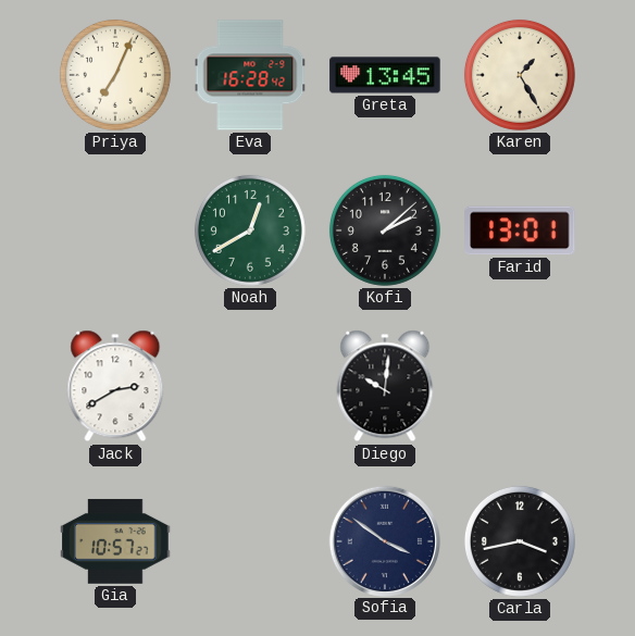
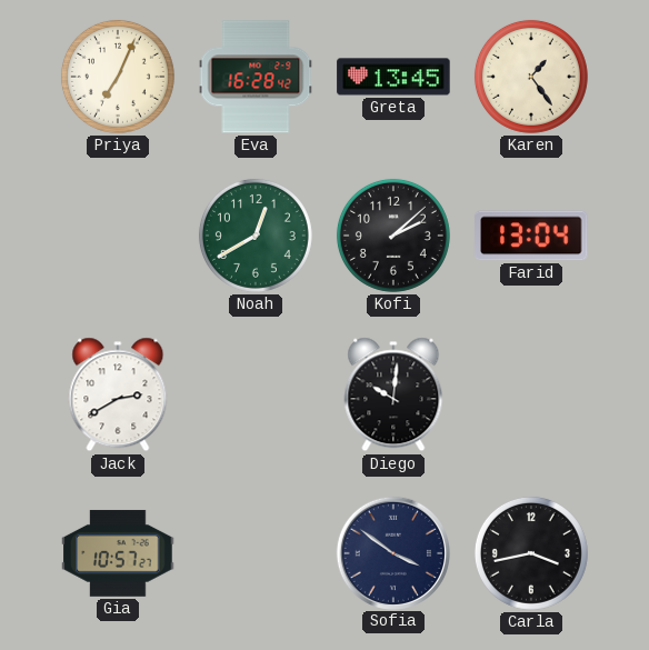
Karen: 1:25 -> 1:24 (531, 77)
Farid: 13:01 -> 13:04 (531, 236)
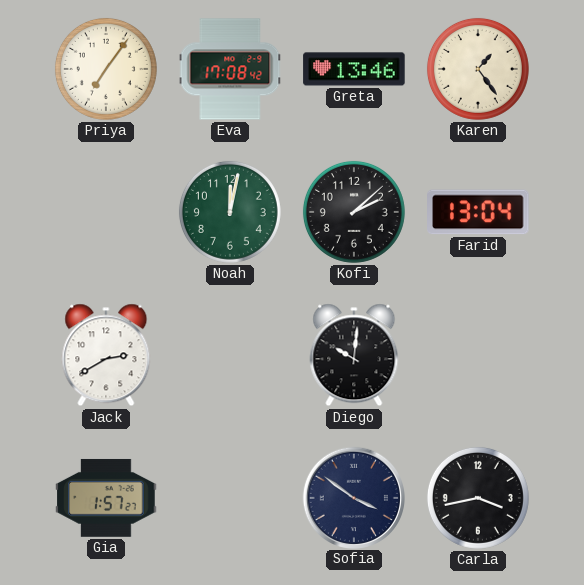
Priya: 7:04 -> 7:06 (106, 69)
Eva: 16:28 -> 17:08 (230, 69)
Greta: 13:45 -> 13:46 (354, 69)
Noah: 12:40 -> 12:02 (230, 212)
Gia: 10:57 -> 1:57 (106, 498)
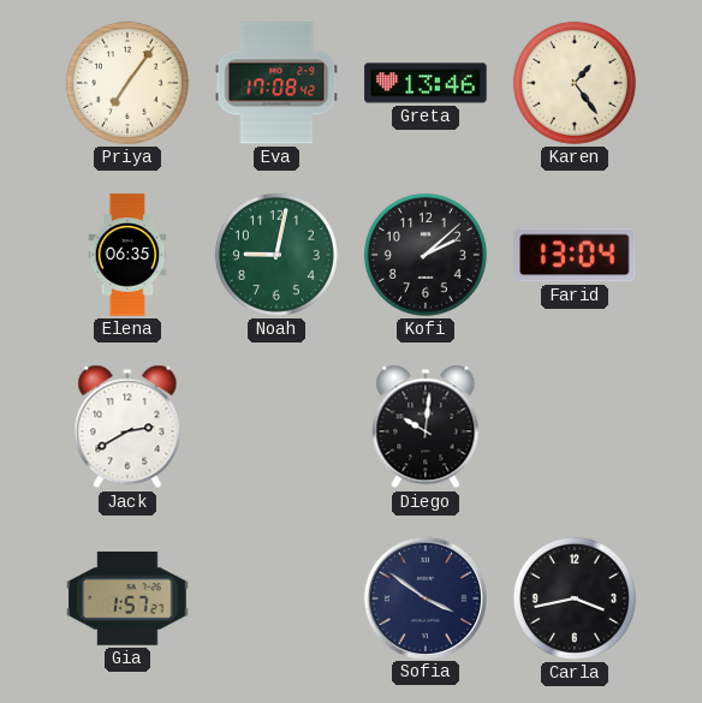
Elena: none -> 06:35 (127, 255)
Noah: 12:02 -> 9:02 (276, 255)
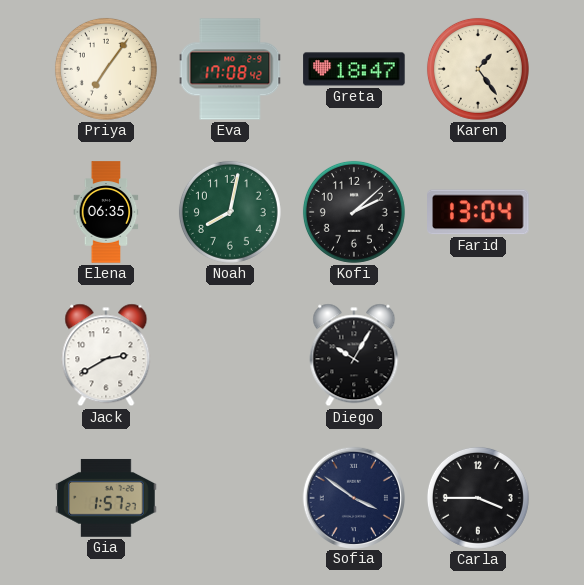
Greta: 13:46 -> 18:47 (354, 69)
Noah: 9:02 -> 8:02 (230, 212)
Diego: 10:01 -> 10:05 (354, 355)
Carla: 3:43 -> 3:45 (478, 498)
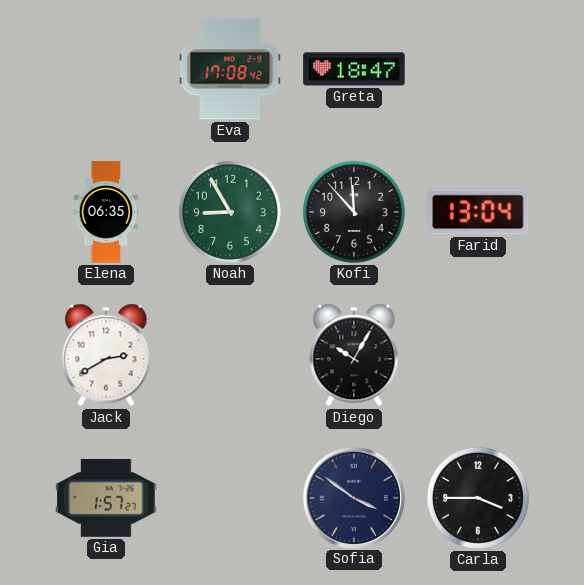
Priya: 7:06 -> none (106, 69)
Karen: 1:24 -> none (478, 69)
Noah: 8:02 -> 8:55 (230, 212)
Kofi: 2:08 -> 11:53 (354, 212)
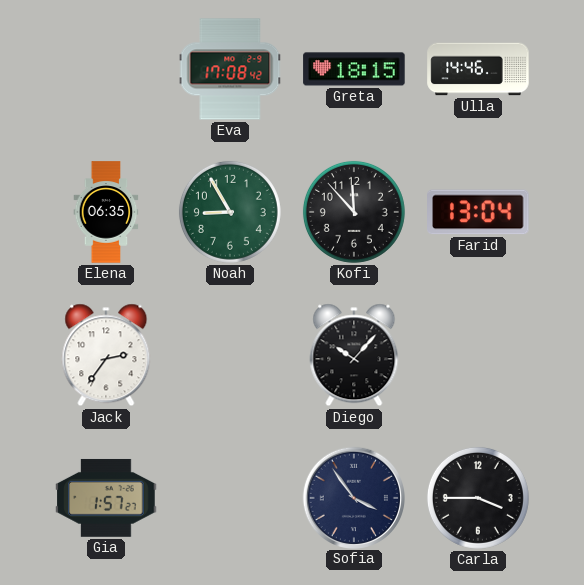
Greta: 18:47 -> 18:15 (354, 69)
Ulla: none -> 14:46 (478, 69)
Jack: 2:40 -> 2:36 (106, 355)
Diego: 10:05 -> 10:07 (354, 355)
Sofia: 3:51 -> 3:54 (353, 497)
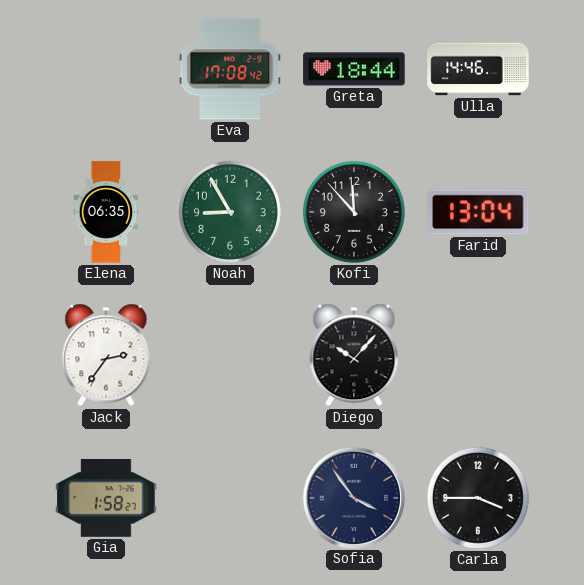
Greta: 18:15 -> 18:44 (354, 69)
Gia: 1:57 -> 1:58 (106, 498)
